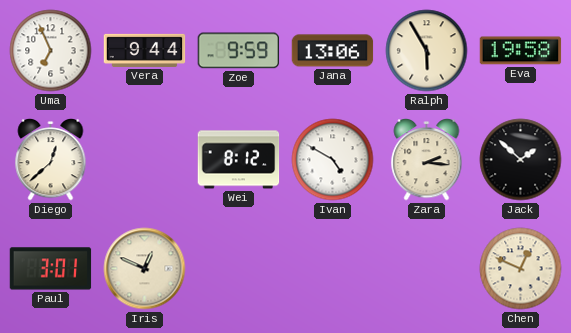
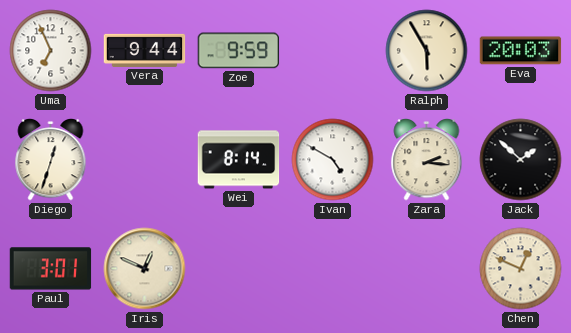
Jana: 13:06 -> none (333, 51)
Eva: 19:58 -> 20:03 (521, 51)
Diego: 12:38 -> 12:33 (51, 160)
Wei: 8:12 -> 8:14 (239, 160)
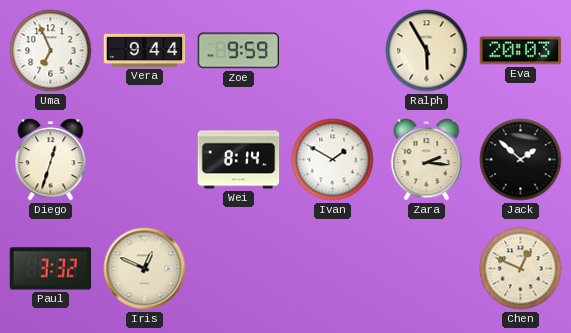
Ivan: 4:50 -> 1:50 (333, 160)
Paul: 3:01 -> 3:32 (51, 269)
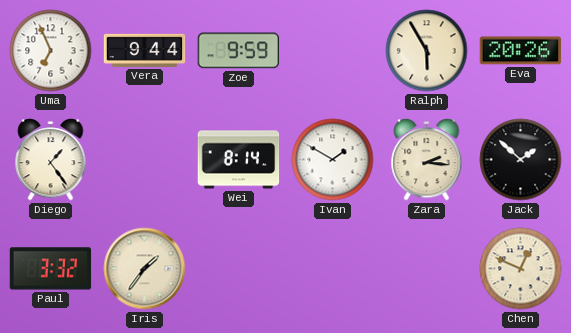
Eva: 20:03 -> 20:26 (521, 51)
Diego: 12:33 -> 1:24 (51, 160)
Iris: 12:49 -> 1:36 (145, 269)
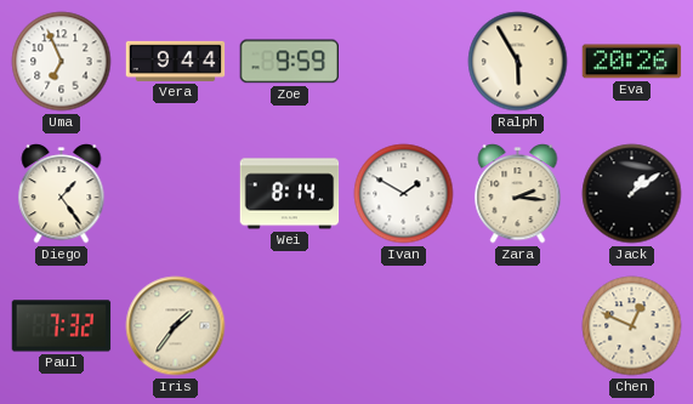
Jack: 1:52 -> 1:09 (632, 194)
Paul: 3:32 -> 7:32 (62, 326)
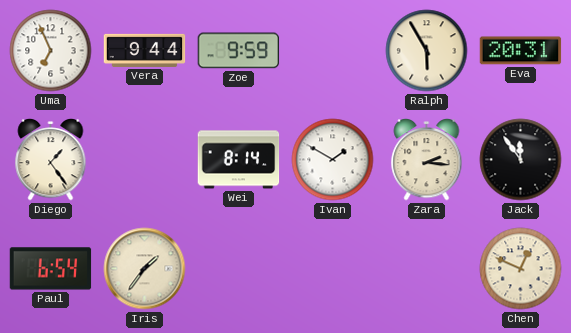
Eva: 20:26 -> 20:31 (521, 51)
Jack: 1:09 -> 11:54 (521, 160)
Paul: 7:32 -> 6:54 (51, 269)
